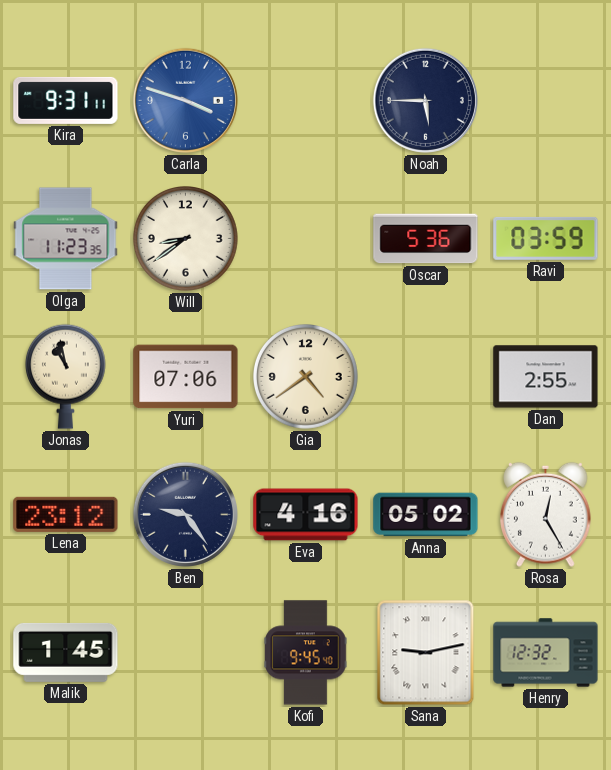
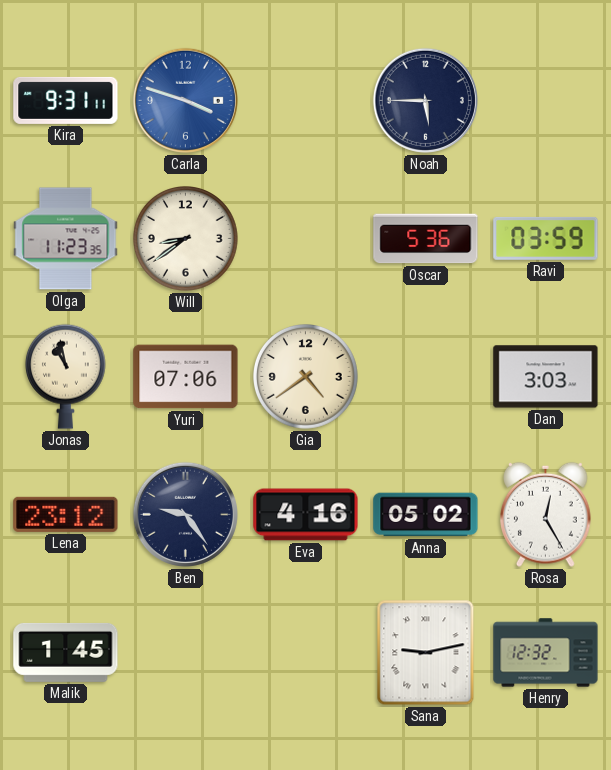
Dan: 2:55 -> 3:03 (546, 377)
Kofi: 9:45 -> none (306, 653)
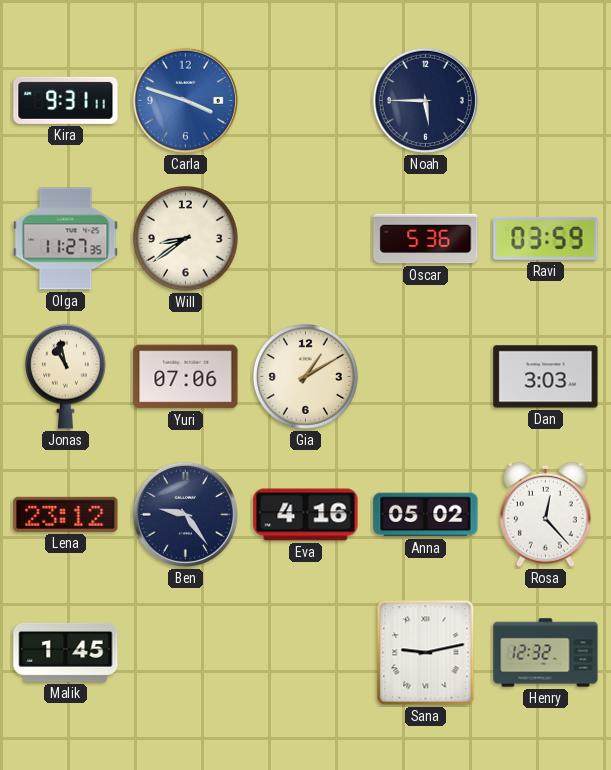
Olga: 11:23 -> 11:27 (66, 239)
Gia: 4:39 -> 1:10 (306, 377)
Rosa: 12:25 -> 12:23 (546, 514)
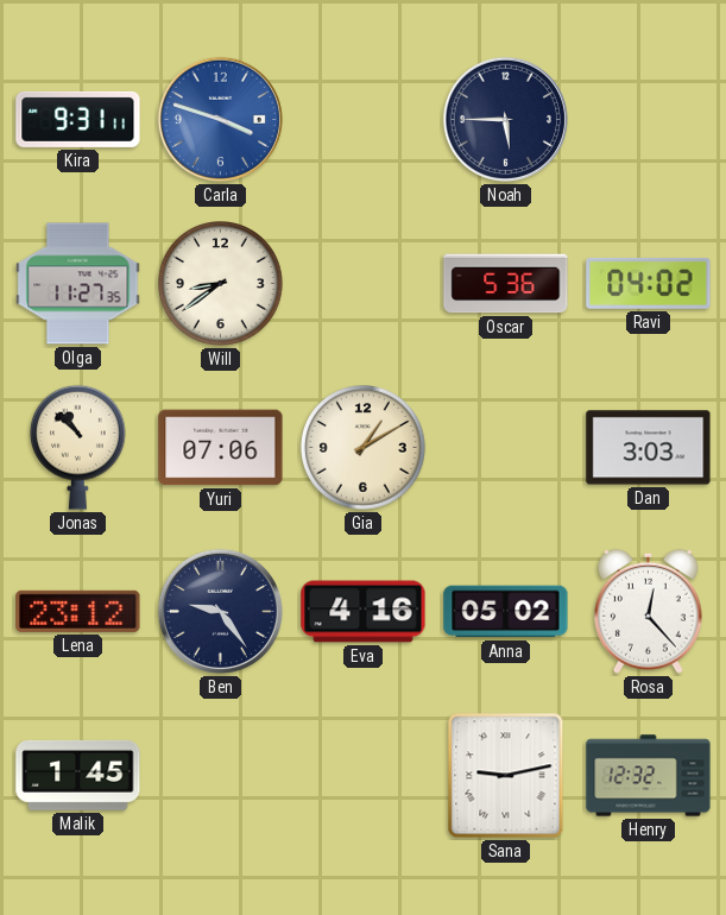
Ravi: 03:59 -> 04:02 (649, 283)
Jonas: 10:58 -> 10:52 (77, 447)
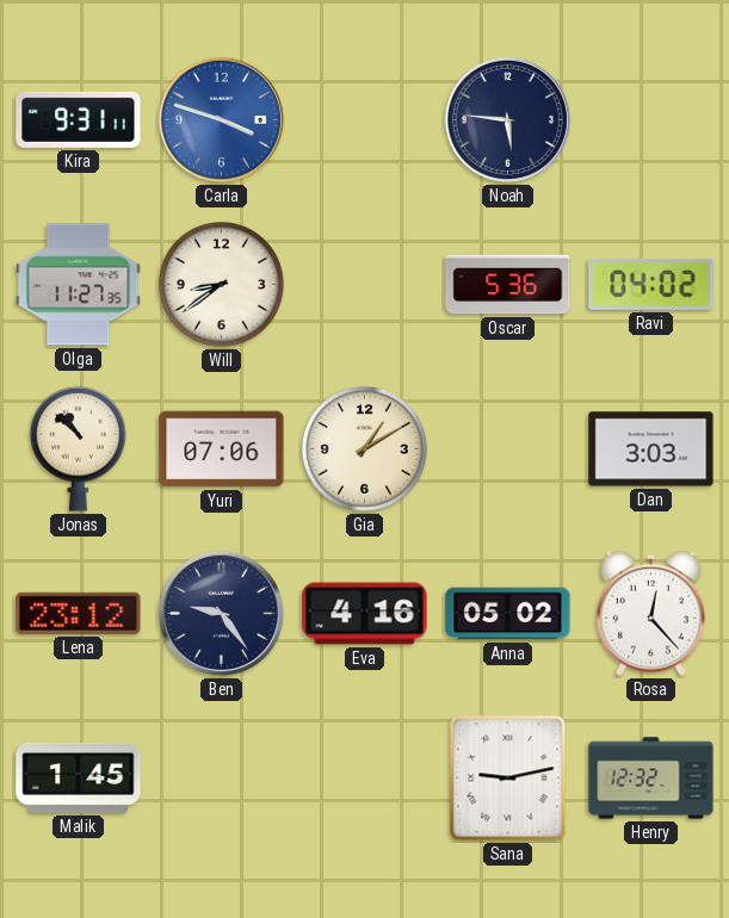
Noah: 5:45 -> 5:46 (507, 119)
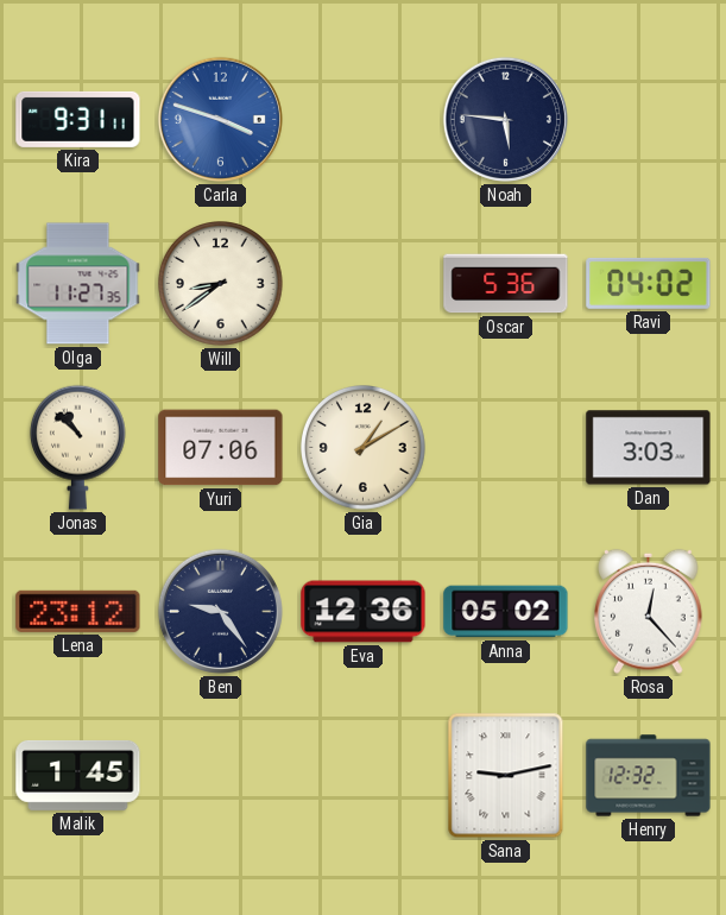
Eva: 4:16 -> 12:36 (364, 612)
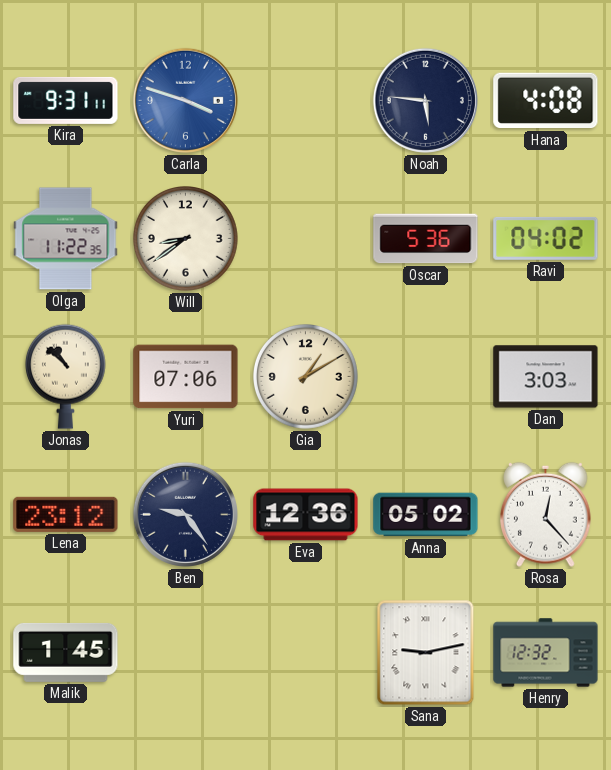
Hana: none -> 4:08 (546, 101)
Olga: 11:27 -> 11:22 (66, 239)
